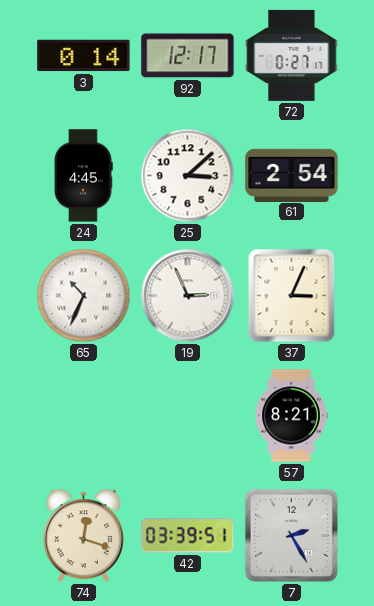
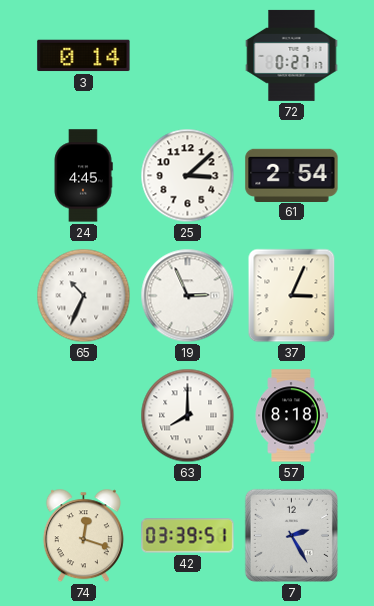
92: 12:17 -> none (188, 56)
63: none -> 8:00 (188, 416)
57: 8:21 -> 8:18 (291, 416)
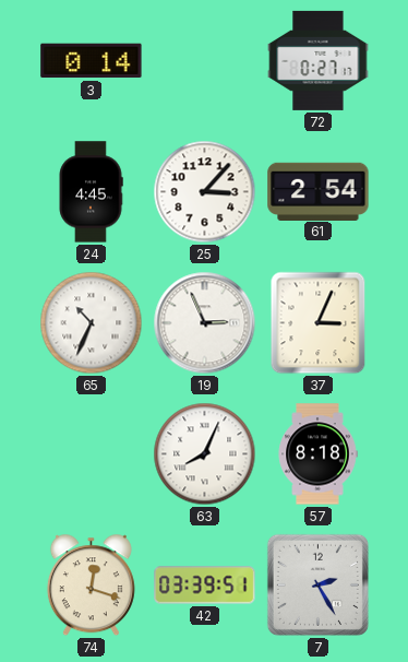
25: 3:08 -> 3:07 (205, 192)
63: 8:00 -> 8:04 (205, 454)
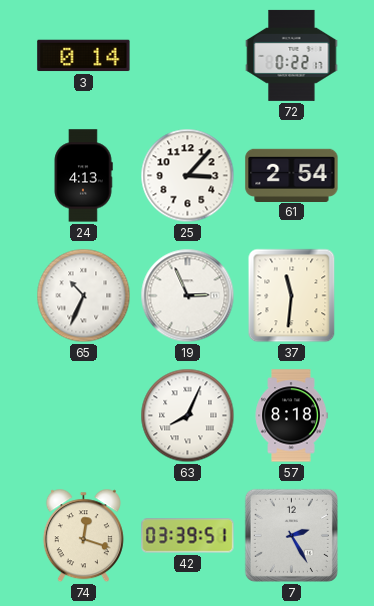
72: 0:27 -> 0:22 (292, 55)
24: 4:45 -> 4:13 (83, 176)
37: 3:04 -> 11:31 (292, 296)
